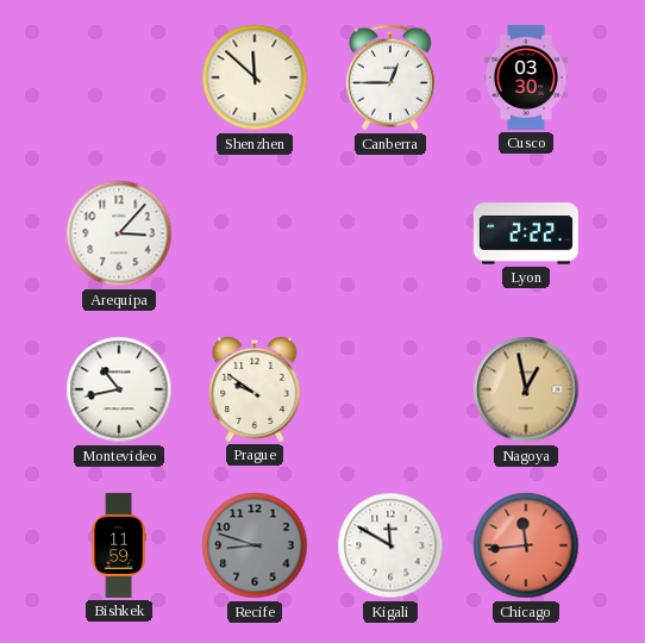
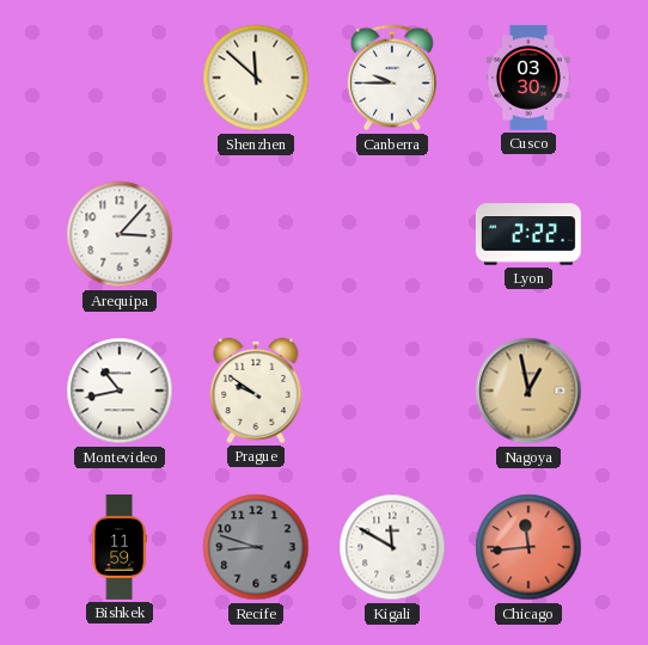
Canberra: 12:45 -> 9:45 (392, 78)
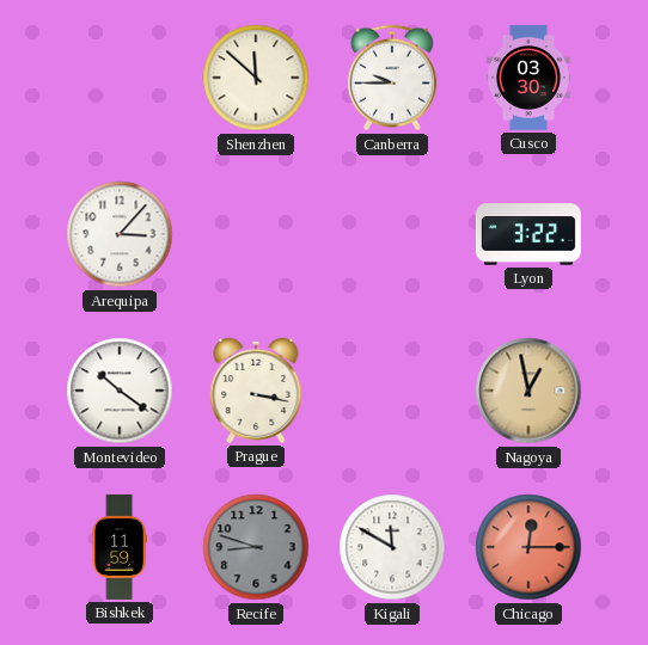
Lyon: 2:22 -> 3:22 (528, 234)
Montevideo: 10:43 -> 10:21 (120, 391)
Prague: 9:51 -> 3:17 (256, 391)
Chicago: 11:44 -> 12:15 (528, 547)
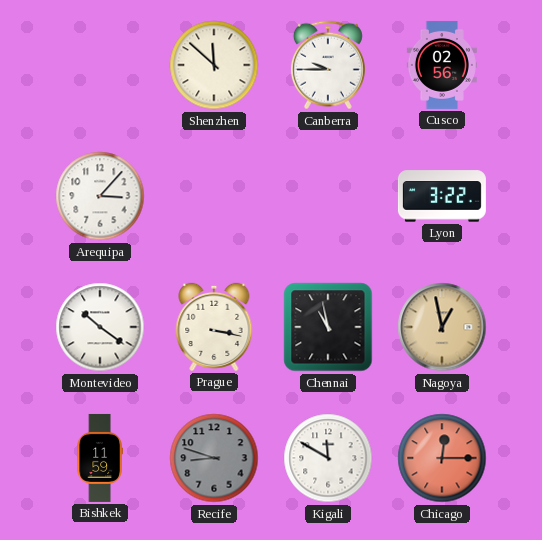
Cusco: 03:30 -> 02:56 (442, 65)
Chennai: none -> 10:58 (328, 327)
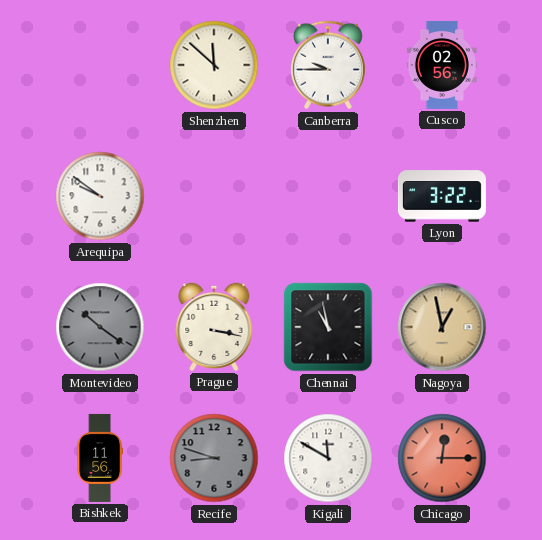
Arequipa: 3:07 -> 9:51 (100, 196)
Montevideo dial: white -> grey (100, 327)
Bishkek: 11:59 -> 11:56 (100, 458)
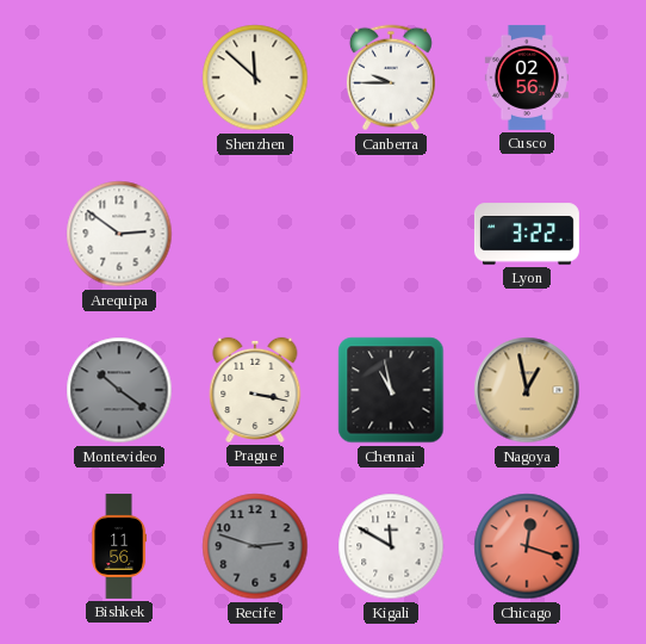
Arequipa: 9:51 -> 2:51 (119, 234)
Recife: 8:48 -> 2:48 (255, 546)
Chicago: 12:15 -> 12:18 (527, 546)
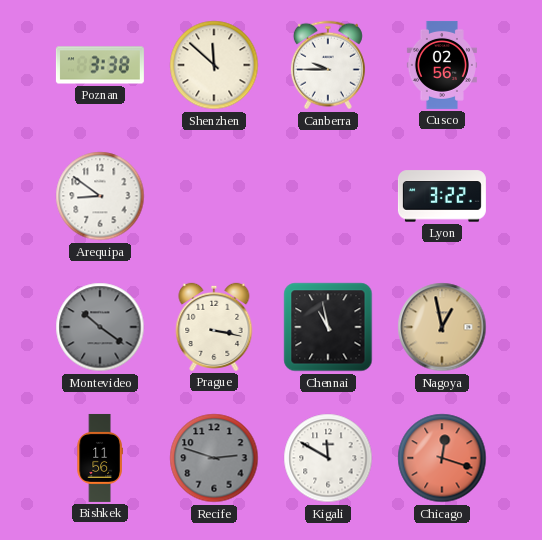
Poznan: none -> 3:38 (100, 65)
Arequipa: 2:51 -> 8:51 (100, 196)
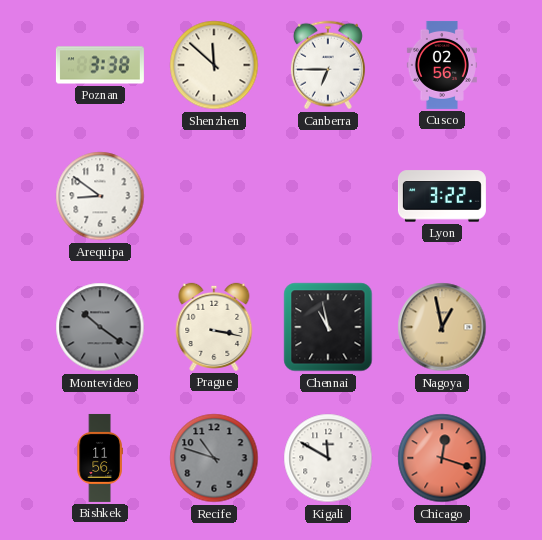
Canberra: 9:45 -> 6:45 (328, 65)
Recife: 2:48 -> 10:48 (214, 458)
